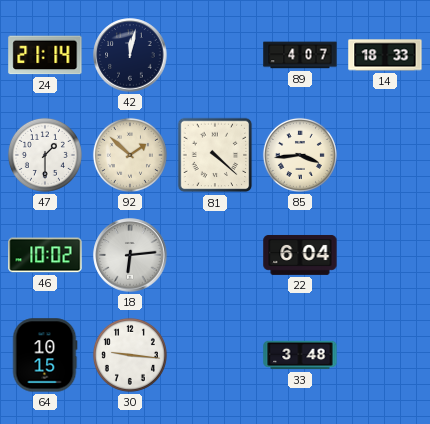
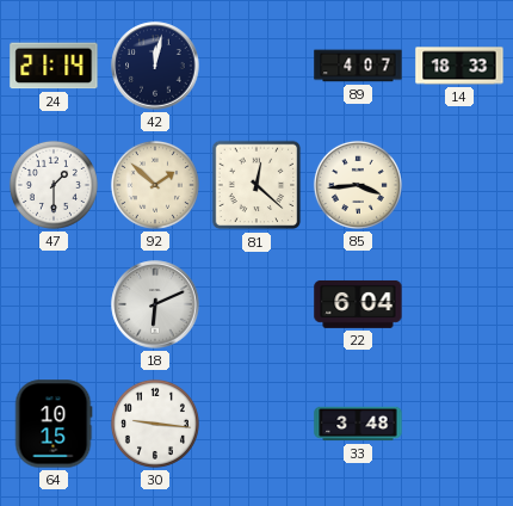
81: 4:22 -> 12:22 (256, 185)
46: 10:02 -> none (45, 255)
18: 6:14 -> 6:11 (155, 304)
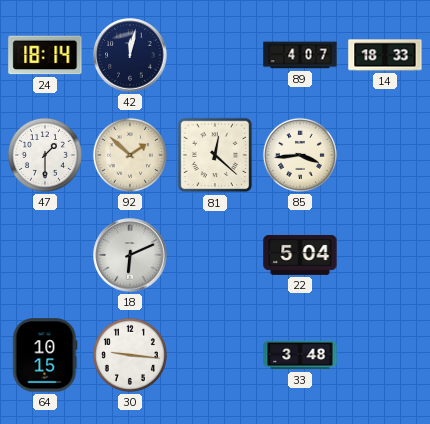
24: 21:14 -> 18:14 (45, 55)
22: 6:04 -> 5:04 (300, 255)
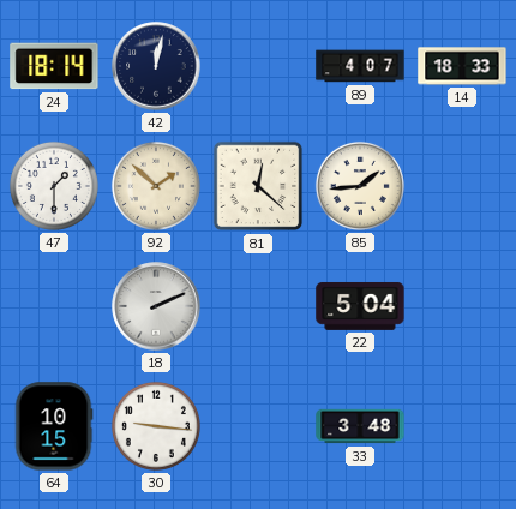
85: 3:44 -> 1:44 (360, 186)
18: 6:11 -> 2:11 (156, 306)
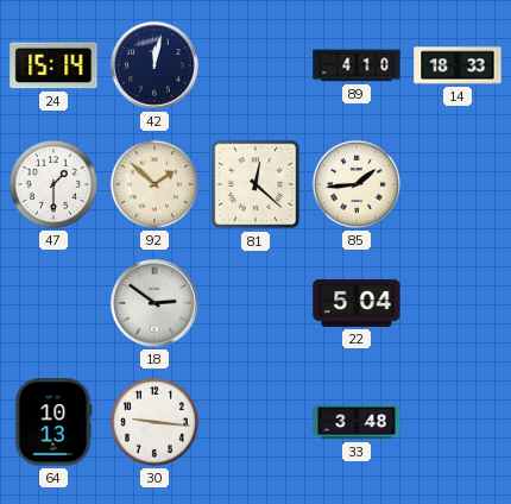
24: 18:14 -> 15:14 (53, 65)
89: 4:07 -> 4:10 (357, 65)
18: 2:11 -> 2:51 (154, 303)
64: 10:15 -> 10:13 (53, 422)
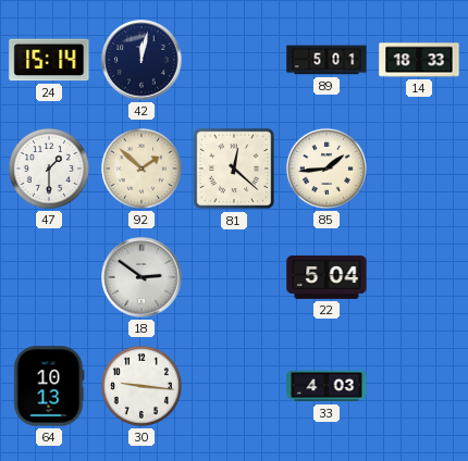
89: 4:10 -> 5:01 (327, 60)
33: 3:48 -> 4:03 (327, 386)
